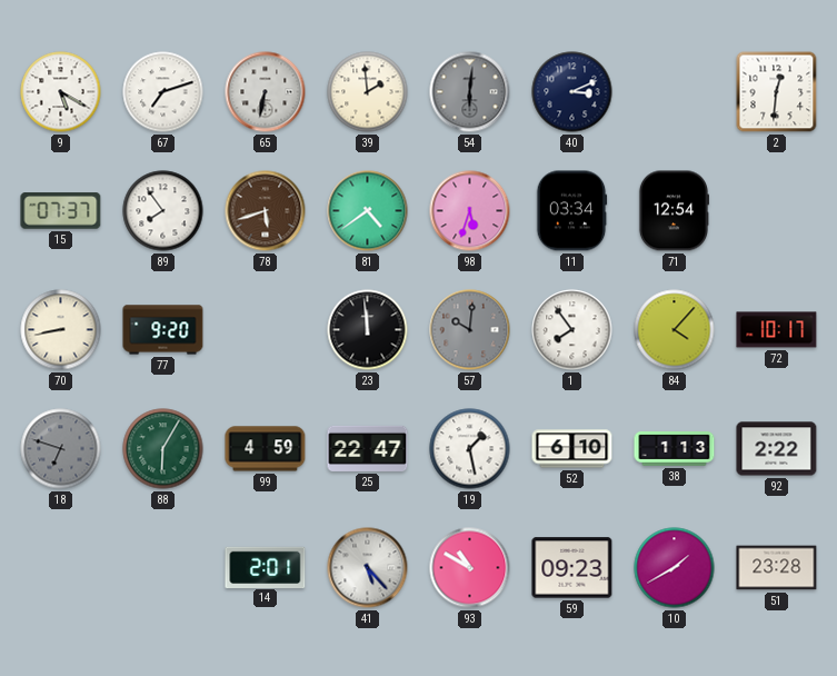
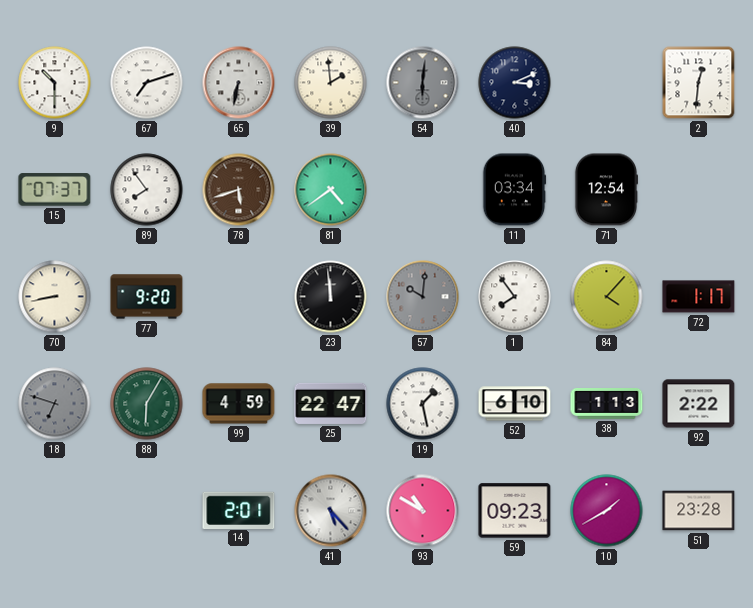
9: 5:20 -> 10:30 (55, 83)
98: 5:33 -> none (470, 211)
72: 10:17 -> 1:17 (699, 297)
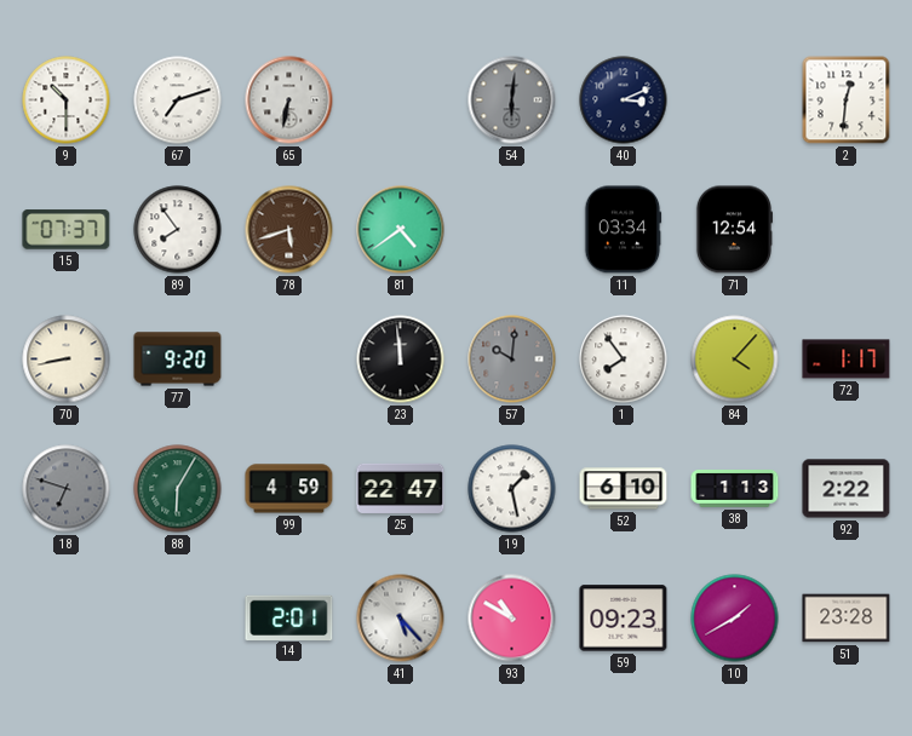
39: 1:59 -> none (331, 83)
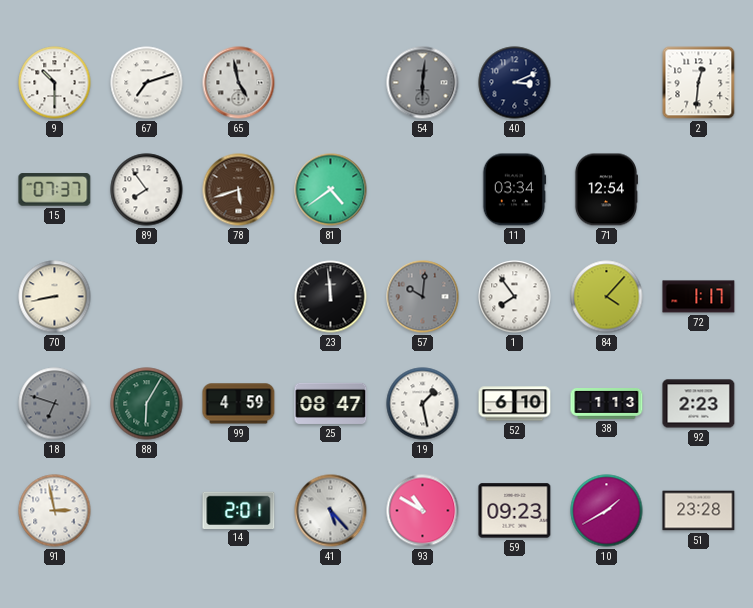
65: 6:32 -> 4:58 (239, 83)
77: 9:20 -> none (178, 360)
25: 22:47 -> 08:47 (331, 403)
92: 2:22 -> 2:23 (699, 404)
91: none -> 2:58 (55, 511)
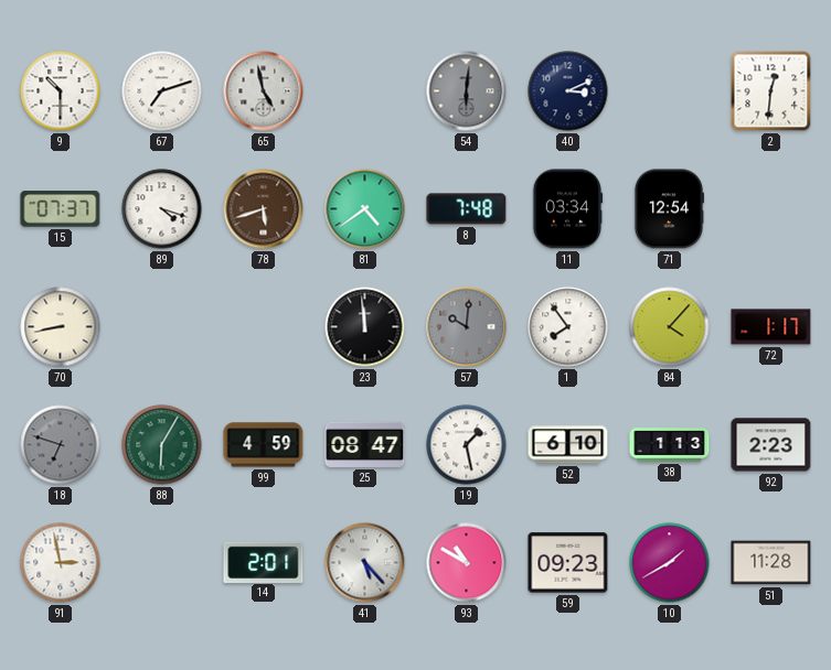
89: 7:54 -> 4:18 (162, 209)
8: none -> 7:48 (467, 209)
51: 23:28 -> 11:28 (771, 563)
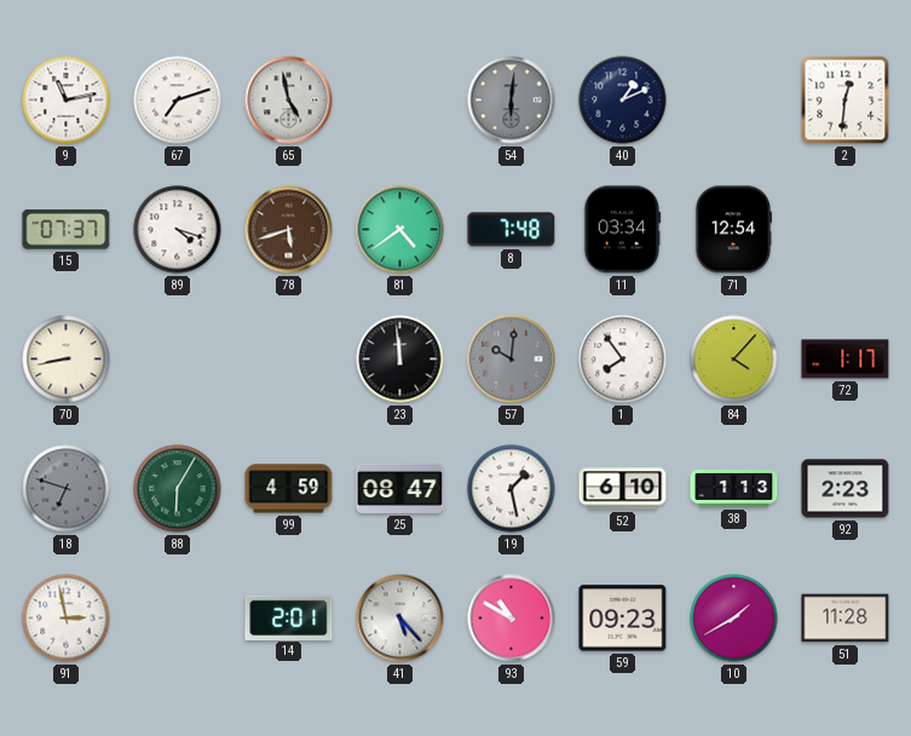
9: 10:30 -> 11:13 (67, 100)
40: 3:11 -> 1:11 (623, 100)
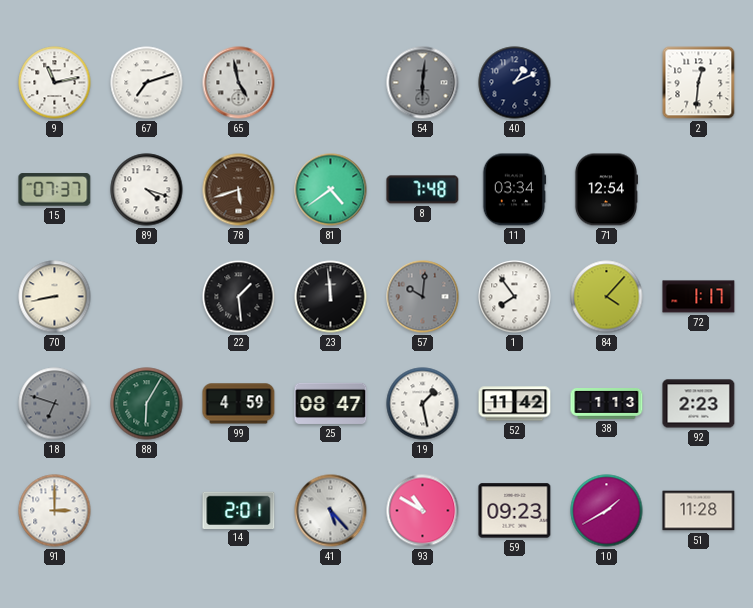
22: none -> 1:29 (239, 297)
52: 6:10 -> 11:42 (515, 404)
91: 2:58 -> 3:00 (55, 511)
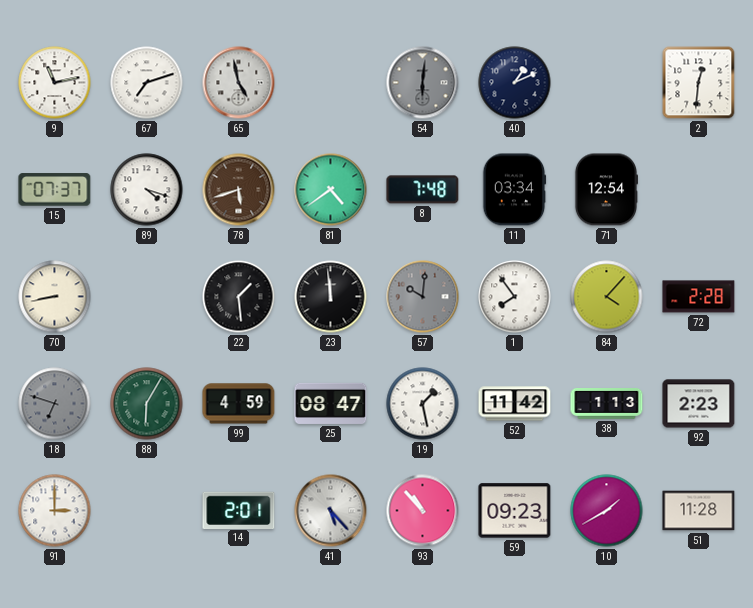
72: 1:17 -> 2:28 (699, 297)
93: 10:50 -> 10:53 (423, 511)
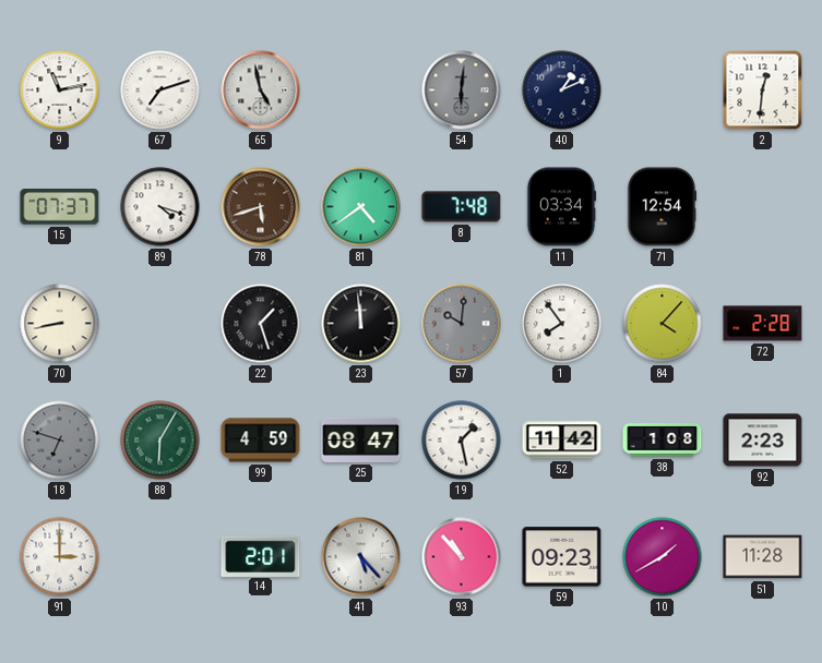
22: 1:29 -> 1:27 (261, 324)
38: 1:13 -> 1:08 (663, 441)
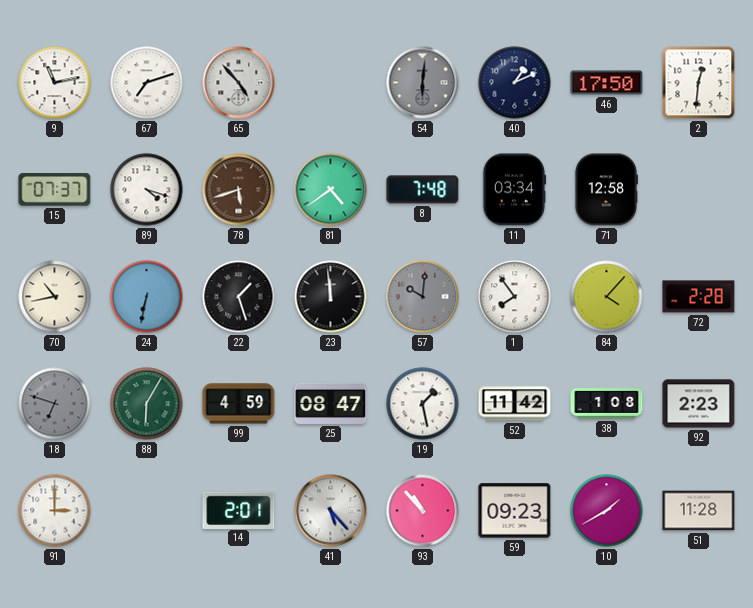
65: 4:58 -> 4:53 (239, 83)
46: none -> 17:50 (607, 83)
71: 12:54 -> 12:58 (605, 190)
70: 8:43 -> 10:43 (55, 297)
24: none -> 6:32 (147, 297)
